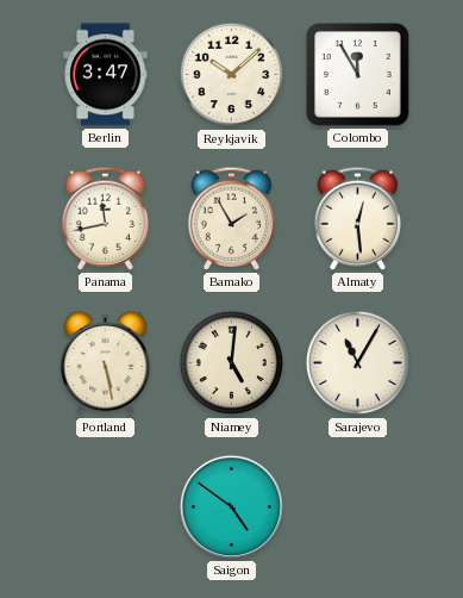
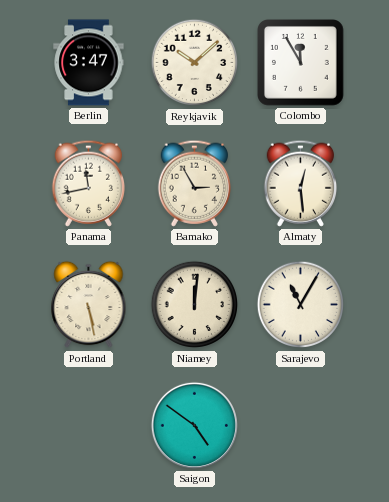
Bamako: 1:55 -> 2:55 (195, 183)
Niamey: 5:01 -> 12:01 (195, 305)
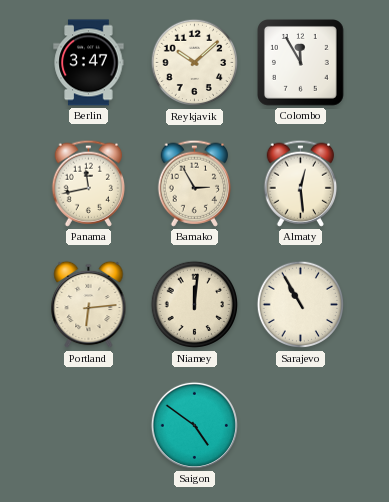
Portland: 5:28 -> 6:14 (89, 305)
Sarajevo: 11:05 -> 10:55 (301, 305)
